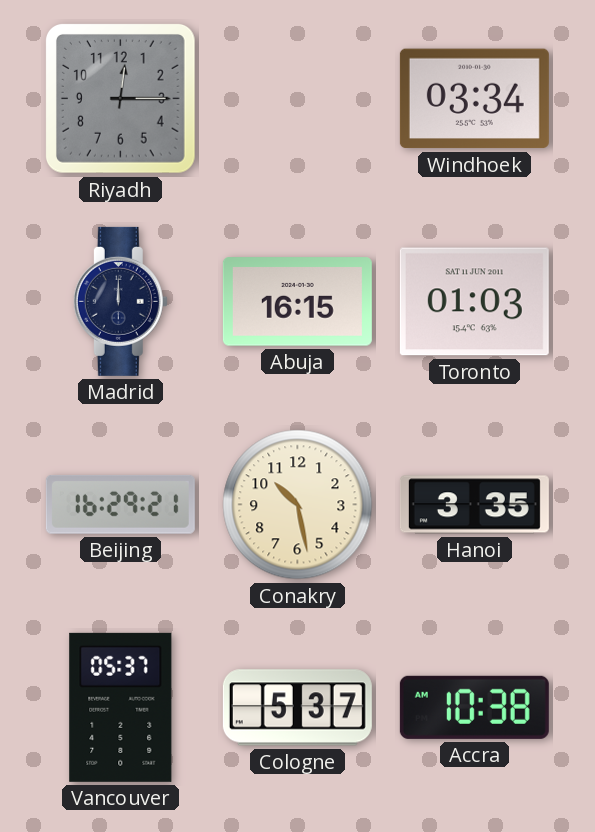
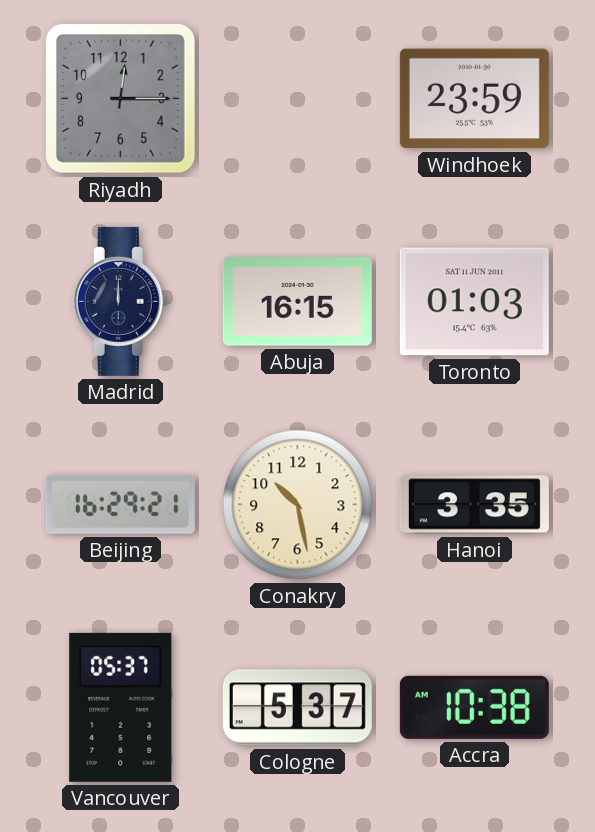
Windhoek: 03:34 -> 23:59 (474, 99)
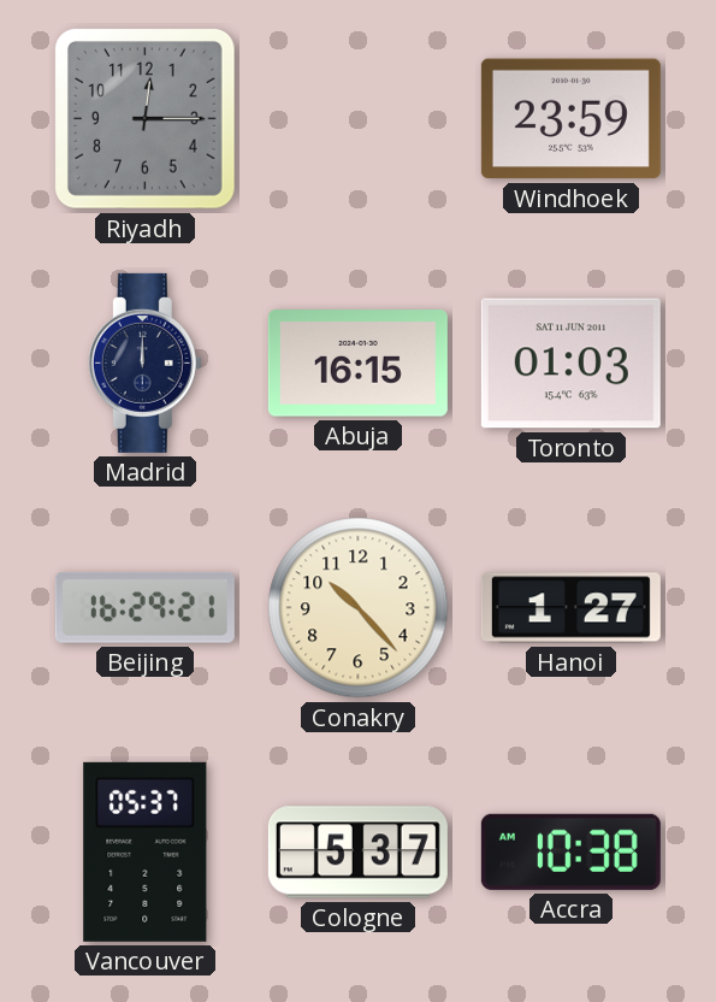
Conakry: 10:28 -> 10:23 (359, 608)
Hanoi: 3:35 -> 1:27 (570, 608)
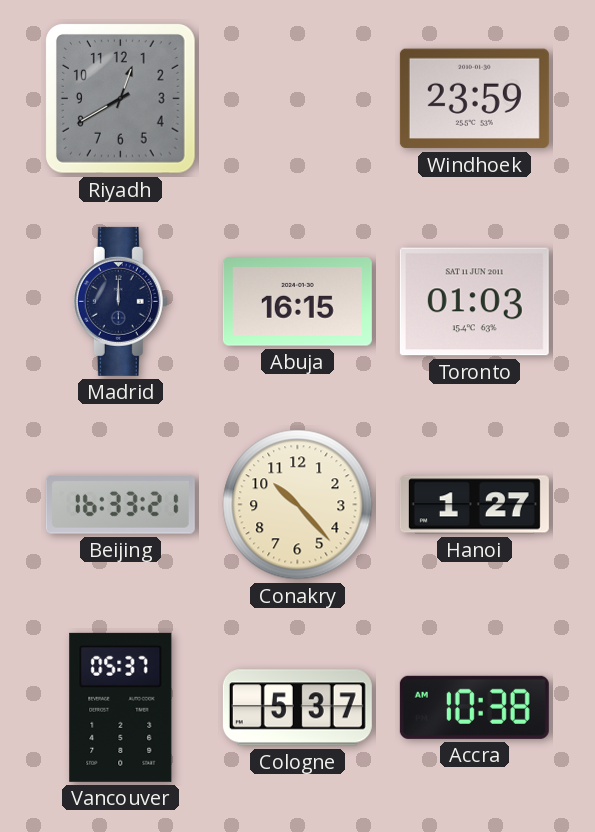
Riyadh: 12:15 -> 12:40 (120, 98)
Beijing: 16:29 -> 16:33 (120, 504)
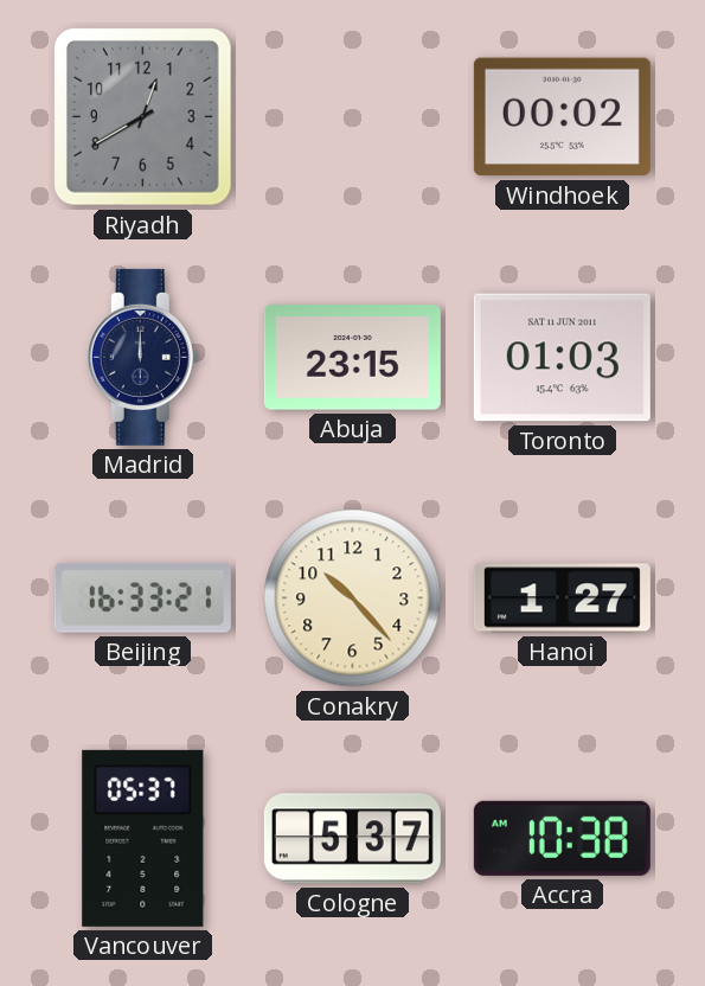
Windhoek: 23:59 -> 00:02 (562, 117)
Abuja: 16:15 -> 23:15 (352, 358)
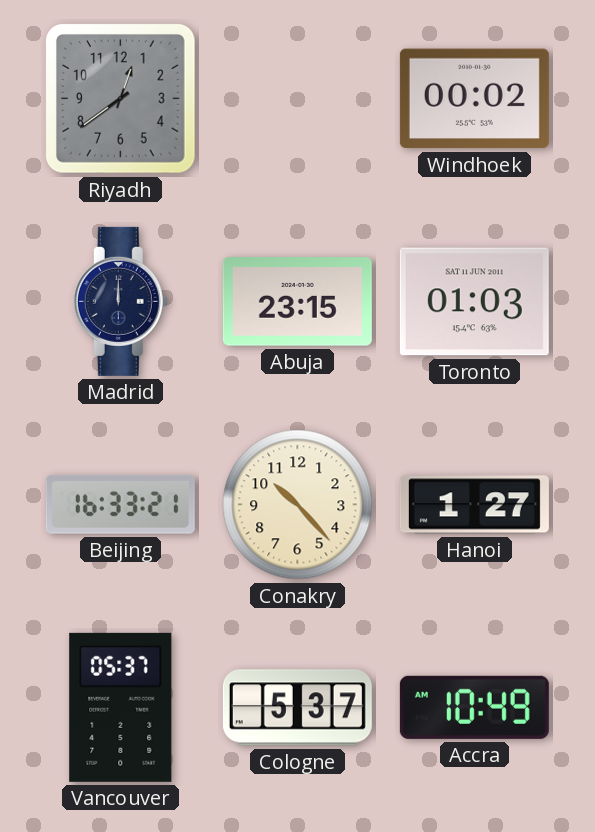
Riyadh: 12:40 -> 12:39 (120, 98)
Accra: 10:38 -> 10:49 (474, 707)
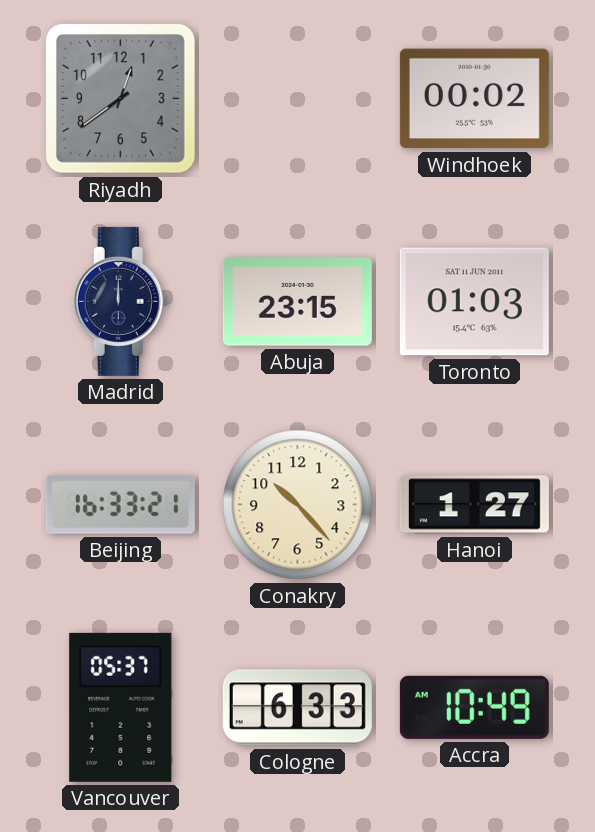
Cologne: 5:37 -> 6:33 (297, 708)
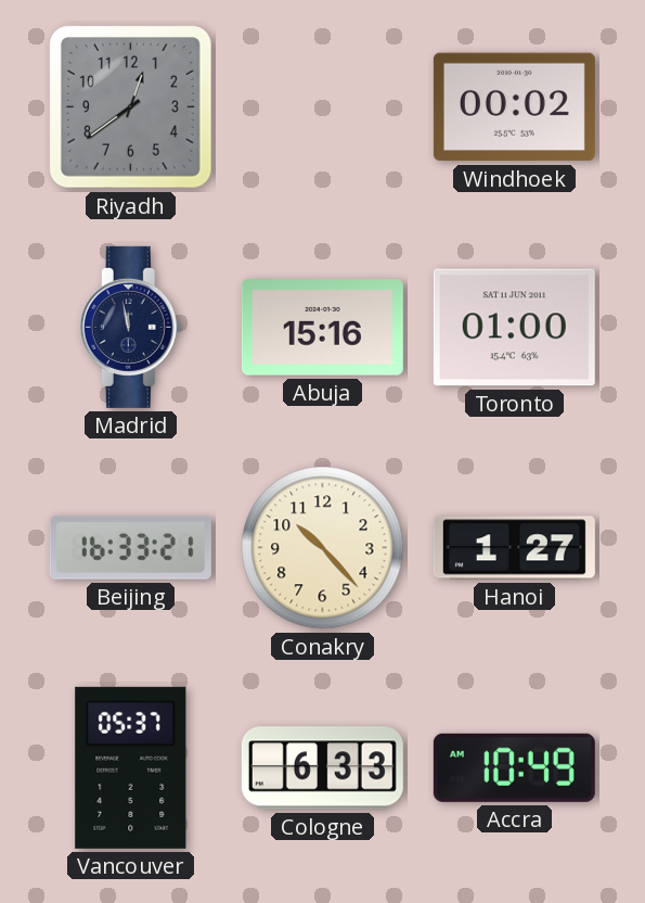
Madrid: 12:00 -> 11:58 (130, 327)
Abuja: 23:15 -> 15:16 (322, 328)
Toronto: 01:03 -> 01:00 (514, 328)
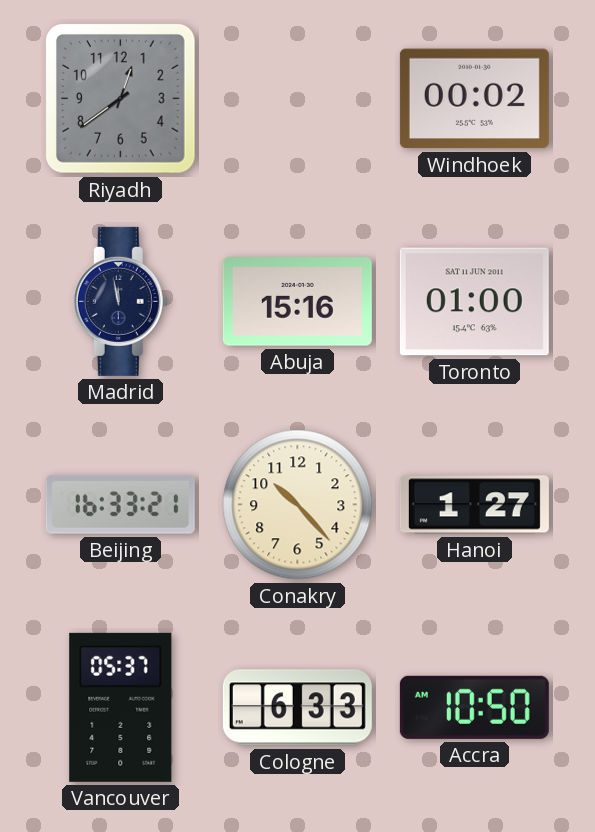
Accra: 10:49 -> 10:50 (474, 707)
